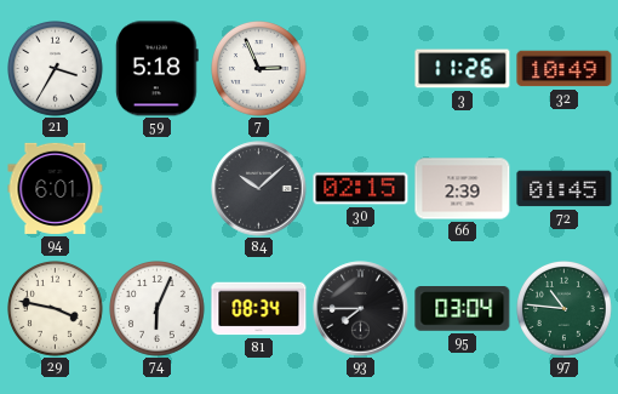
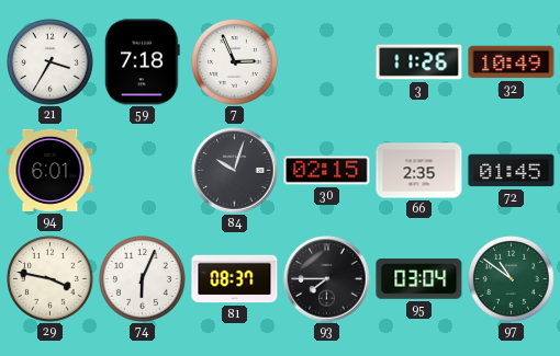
59: 5:18 -> 7:18 (142, 62)
84: 10:08 -> 10:03 (235, 171)
66: 2:39 -> 2:35 (419, 171)
81: 08:34 -> 08:37 (235, 279)
97: 10:46 -> 10:51 (512, 279)
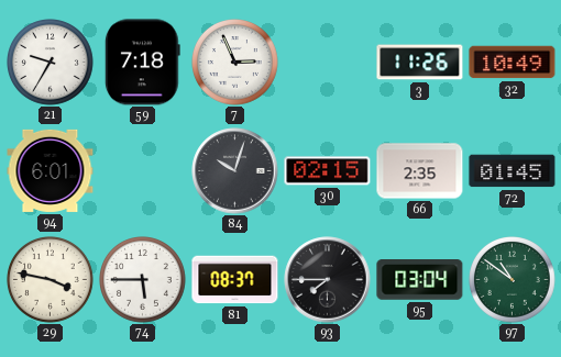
21: 3:35 -> 9:35 (51, 63)
74: 6:04 -> 5:45 (143, 280)
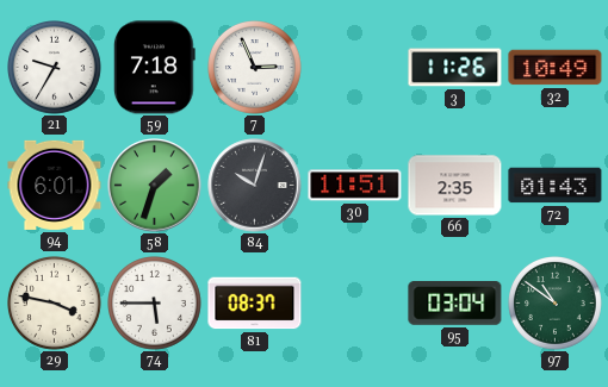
58: none -> 1:33 (155, 186)
30: 02:15 -> 11:51 (355, 186)
72: 01:45 -> 01:43 (556, 186)
93: 7:45 -> none (328, 280)
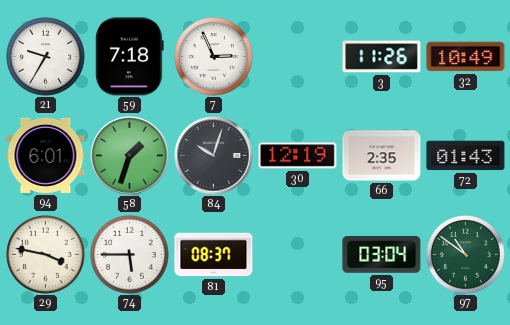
30: 11:51 -> 12:19 (298, 156)
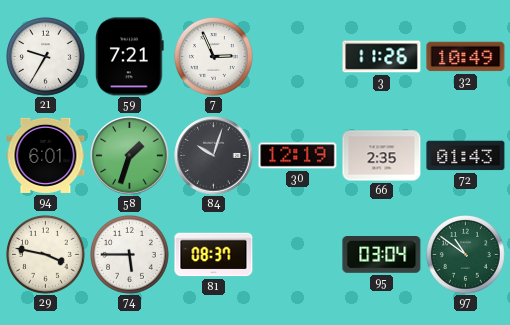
59: 7:18 -> 7:21 (129, 57)
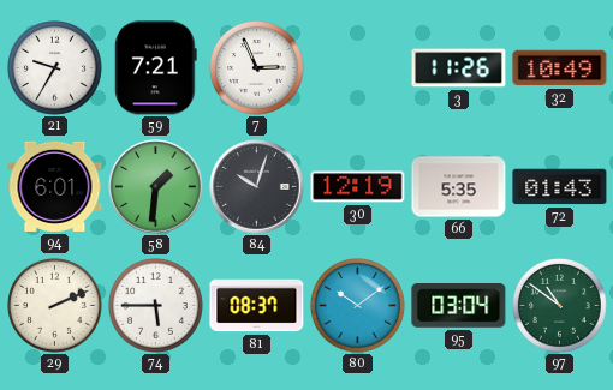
58: 1:33 -> 1:31 (156, 187)
66: 2:35 -> 5:35 (459, 187)
29: 3:47 -> 2:11 (55, 306)
80: none -> 10:09 (358, 306)
